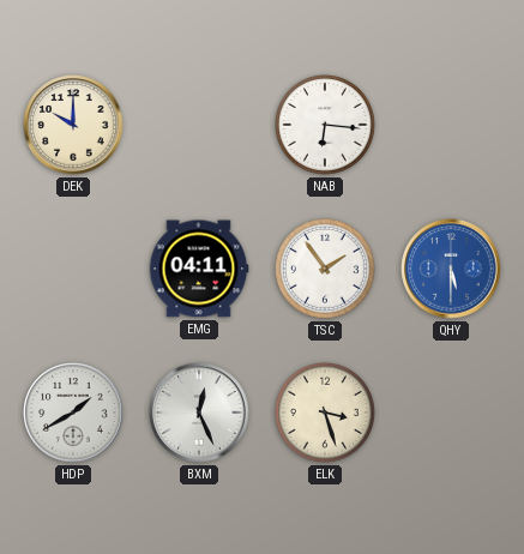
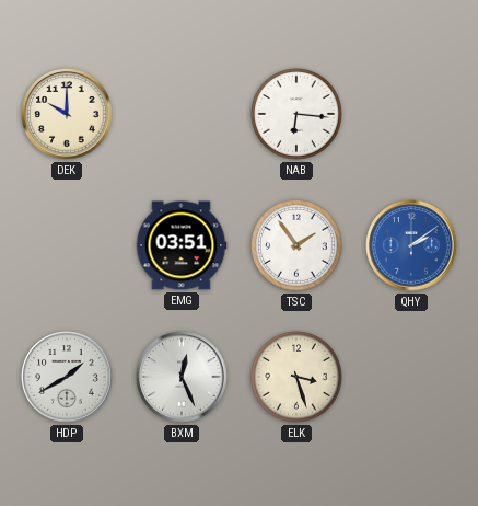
EMG: 04:11 -> 03:51 (182, 245)
QHY: 5:30 -> 2:09 (411, 245)
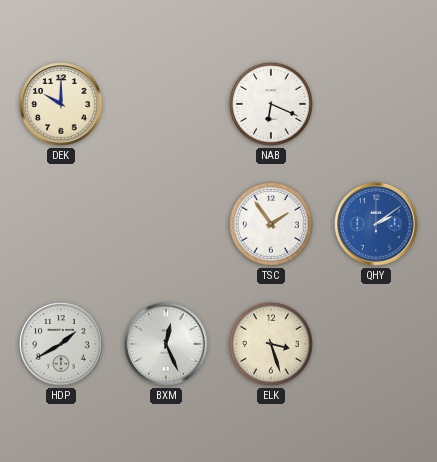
NAB: 6:16 -> 6:19 (272, 105)
EMG: 03:51 -> none (182, 245)
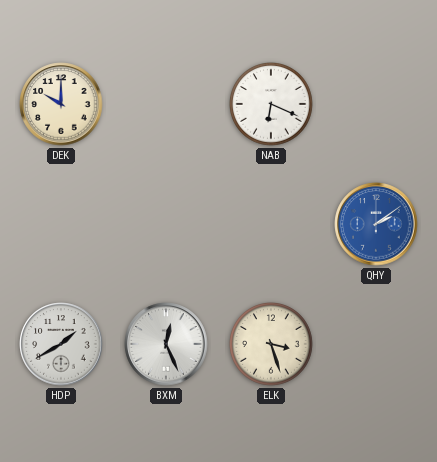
TSC: 1:54 -> none (272, 225)
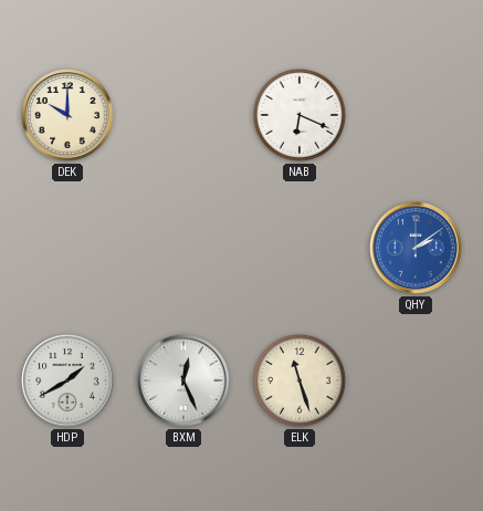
ELK: 3:27 -> 11:27 (301, 382)
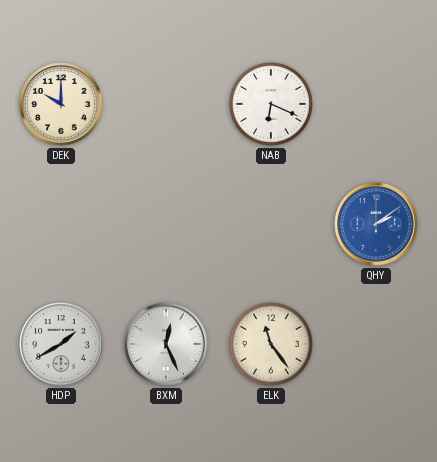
ELK: 11:27 -> 11:24 (272, 345)
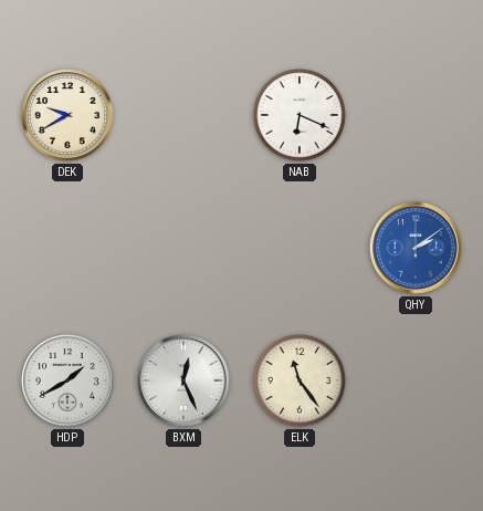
DEK: 10:00 -> 9:40 (67, 115)
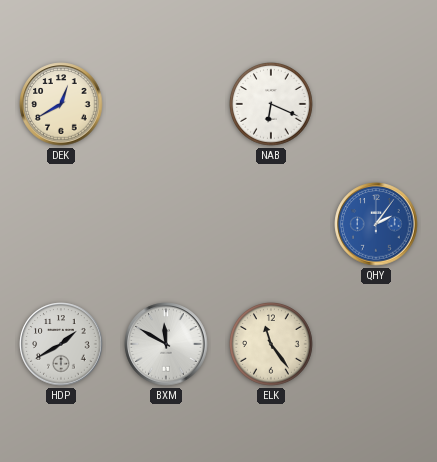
DEK: 9:40 -> 12:40 (61, 104)
QHY: 2:09 -> 2:06 (376, 224)
BXM: 12:26 -> 11:50 (166, 344)
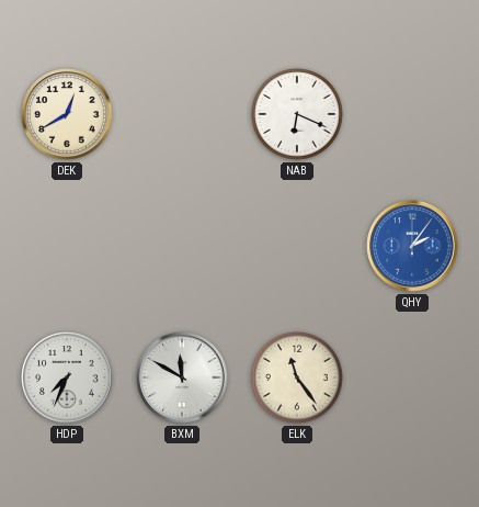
HDP: 1:40 -> 7:34 (67, 378)
